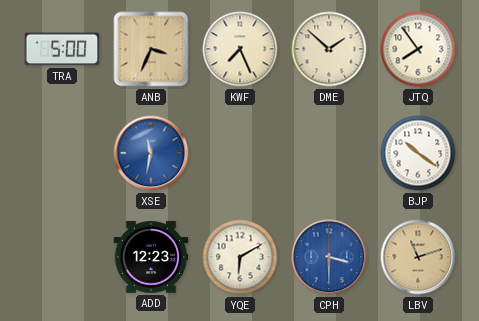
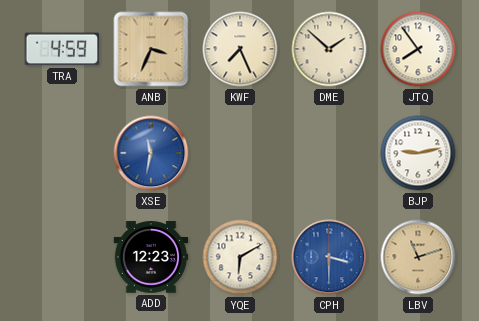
TRA: 5:00 -> 4:59 (62, 49)
BJP: 10:21 -> 9:13 (418, 153)
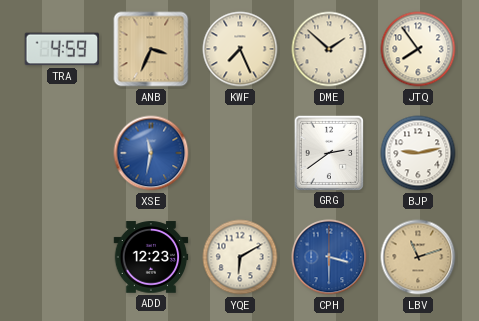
GRG: none -> 2:39 (329, 152)
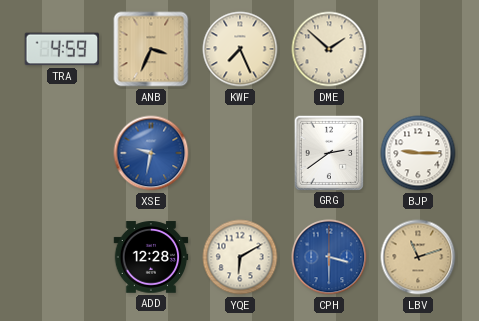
JTQ: 7:54 -> none (418, 49)
XSE: 11:32 -> 9:32 (151, 153)
BJP: 9:13 -> 9:15 (418, 153)
ADD: 12:23 -> 12:28 (151, 257)
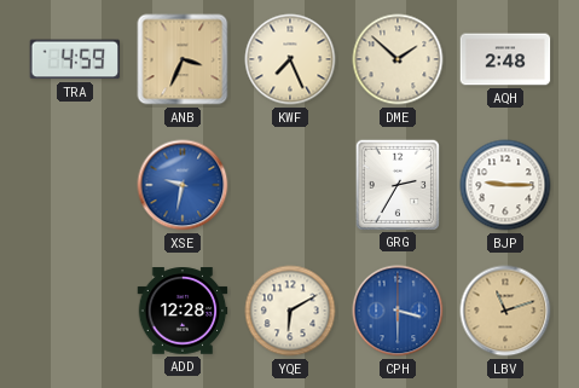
AQH: none -> 2:48 (505, 59)
GRG: 2:39 -> 2:35 (398, 184)
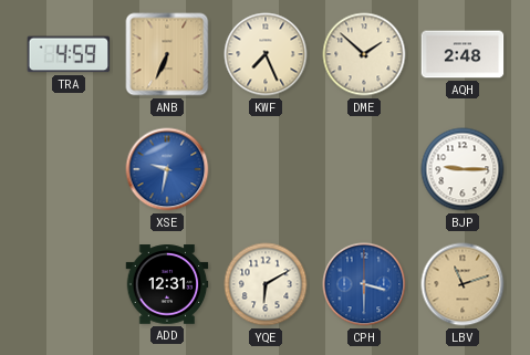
ANB: 3:34 -> 6:34 (167, 54)
GRG: 2:35 -> none (398, 184)
ADD: 12:28 -> 12:31 (167, 284)
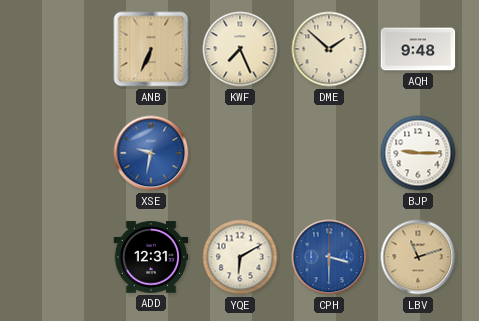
TRA: 4:59 -> none (69, 54)
AQH: 2:48 -> 9:48 (418, 49)
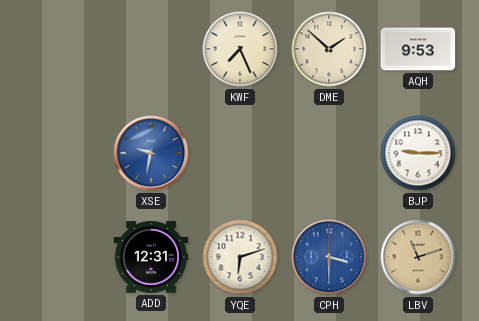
ANB: 6:34 -> none (151, 49)
AQH: 9:48 -> 9:53 (418, 49)
YQE: 6:10 -> 6:12 (240, 257)
